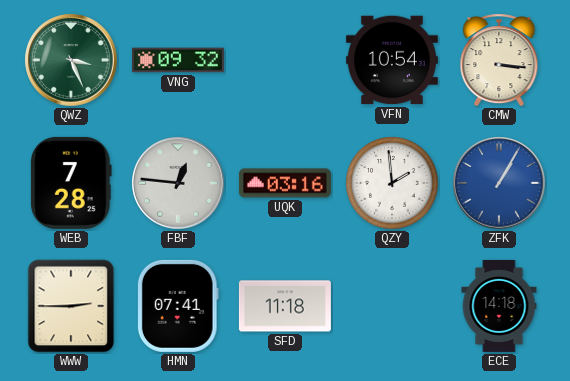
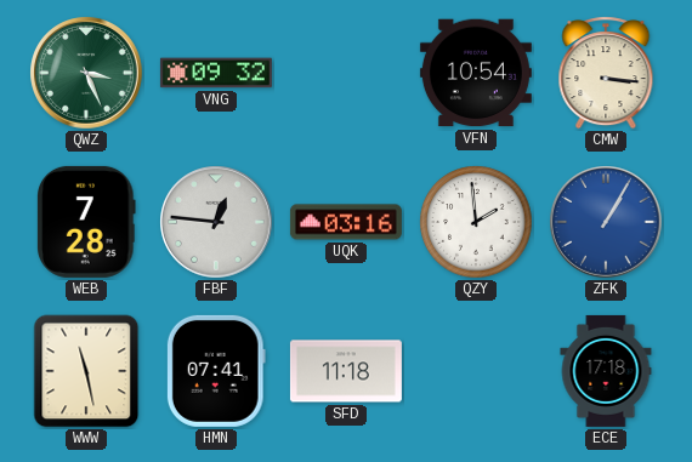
WWW: 2:45 -> 11:28 (86, 371)
ECE: 14:18 -> 17:18 (606, 371)
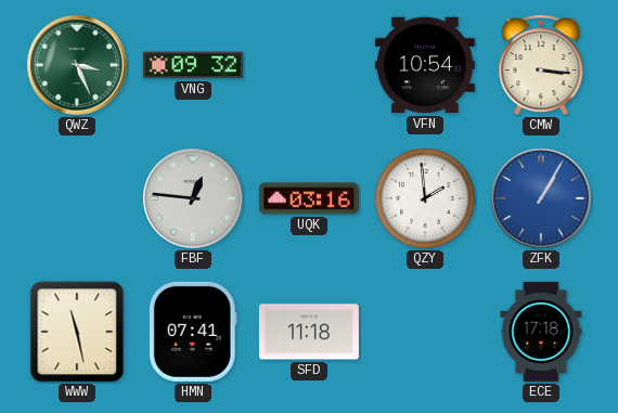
WEB: 7:28 -> none (86, 222)
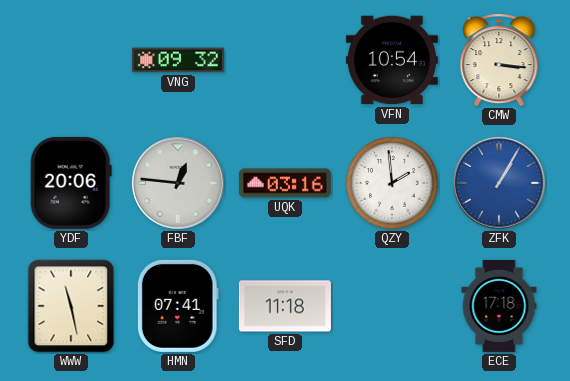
QWZ: 3:26 -> none (77, 65)
YDF: none -> 20:06 (71, 183)
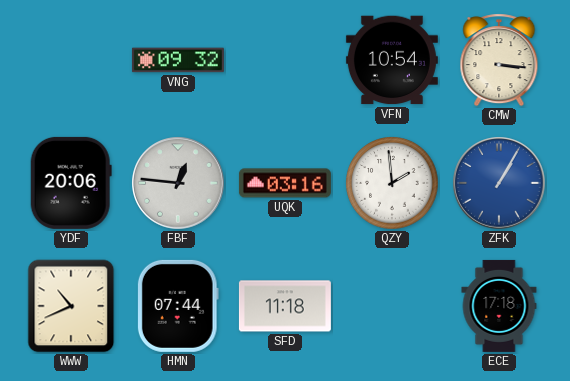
WWW: 11:28 -> 10:41 (71, 306)
HMN: 07:41 -> 07:44 (178, 306)
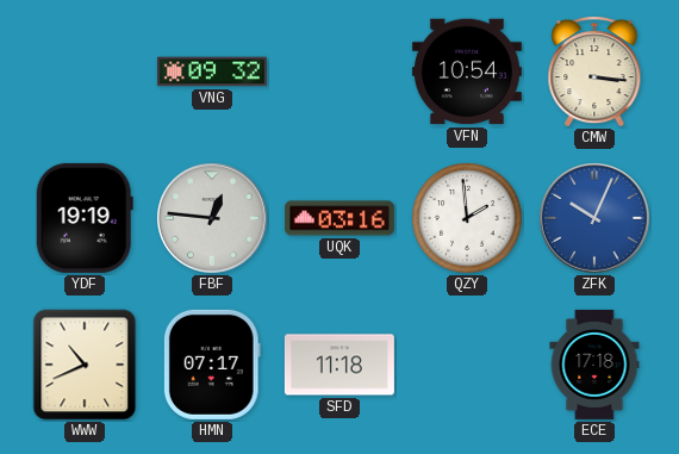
YDF: 20:06 -> 19:19 (85, 218)
ZFK: 1:05 -> 10:04 (594, 218)
HMN: 07:44 -> 07:17 (212, 365)
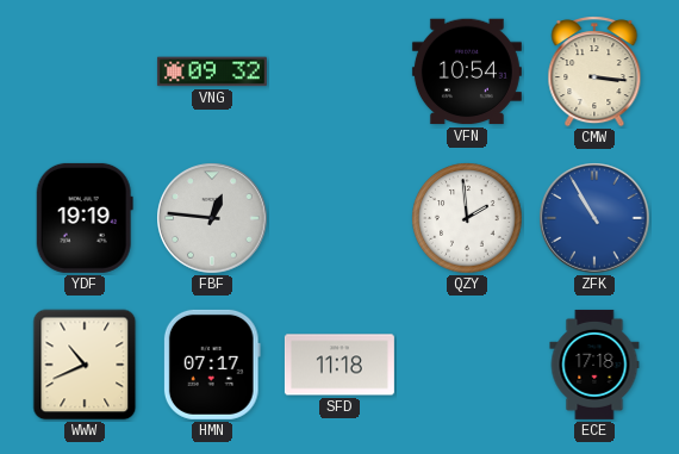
UQK: 03:16 -> none (339, 218)
ZFK: 10:04 -> 10:55 (594, 218)
